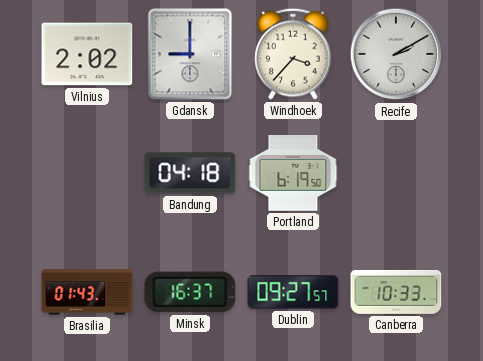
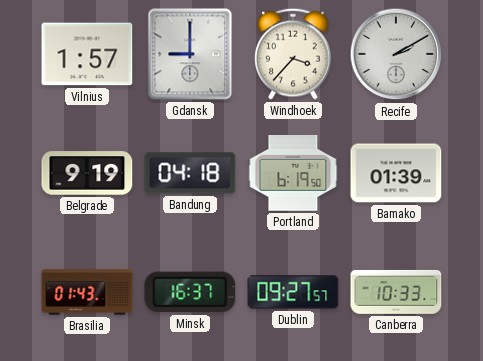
Vilnius: 2:02 -> 1:57 (87, 54)
Belgrade: none -> 9:19 (87, 173)
Bamako: none -> 01:39 (396, 173)
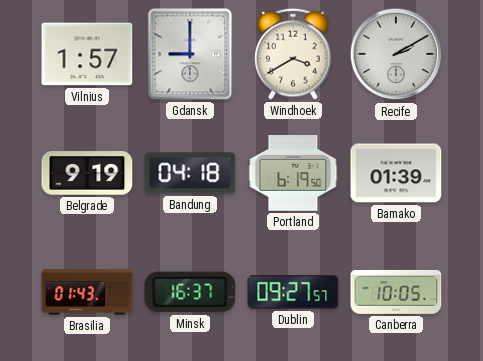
Windhoek: 3:37 -> 3:40 (293, 54)
Canberra: 10:33 -> 10:05 (396, 292)
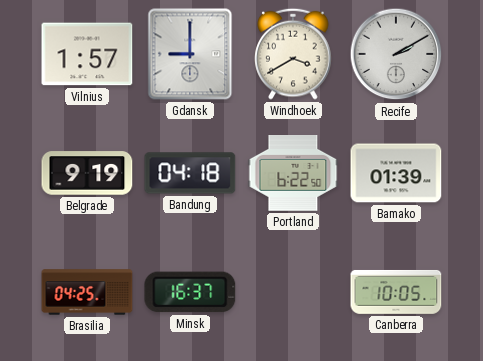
Portland: 6:19 -> 6:22 (293, 174)
Brasilia: 01:43 -> 04:25 (87, 292)
Dublin: 09:27 -> none (293, 292)
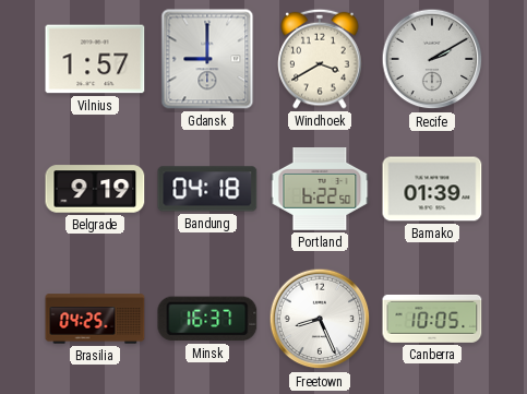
Freetown: none -> 8:26 (320, 319)
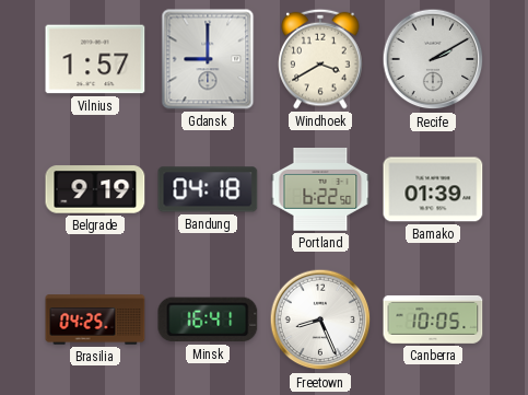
Minsk: 16:37 -> 16:41 (208, 320)
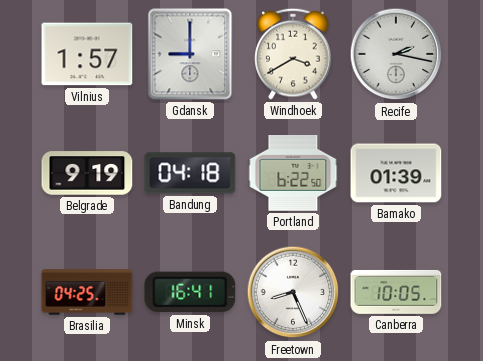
Recife: 2:10 -> 2:17 (396, 54)
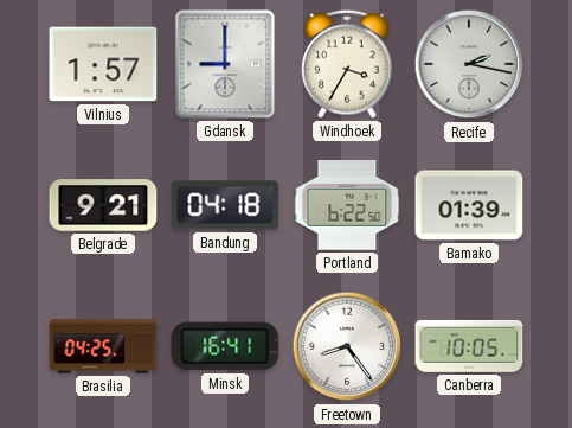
Windhoek: 3:40 -> 3:35 (347, 64)
Belgrade: 9:19 -> 9:21 (103, 205)
Freetown: 8:26 -> 8:24 (347, 346)
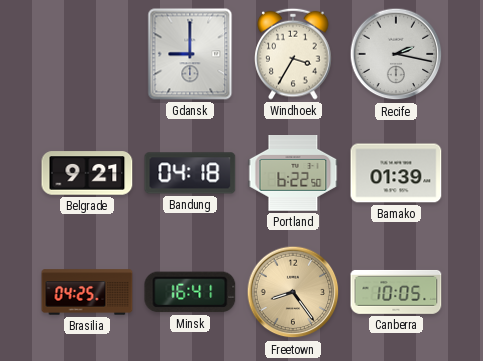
Vilnius: 1:57 -> none (103, 64)
Freetown dial: white -> champagne (293, 292)
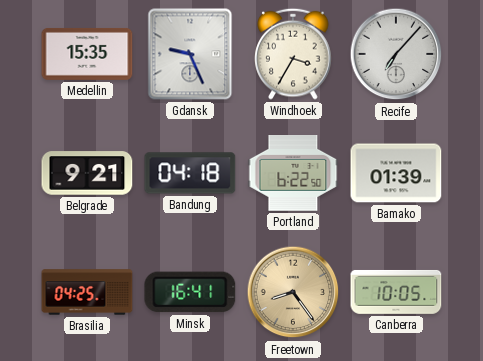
Medellin: none -> 15:35 (87, 54)
Gdansk: 9:00 -> 9:26 (190, 54)
Recife: 2:17 -> 7:07 (396, 54)
